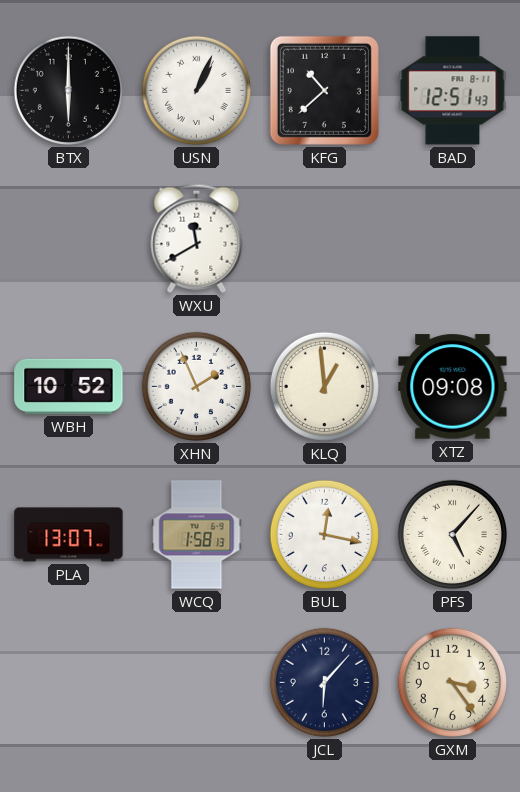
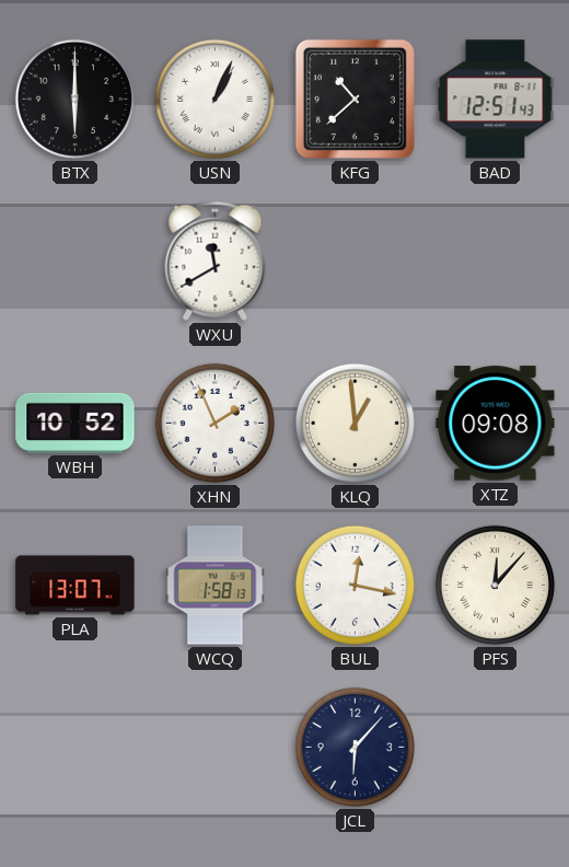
PFS: 5:07 -> 12:07 (495, 585)
GXM: 3:24 -> none (452, 682)
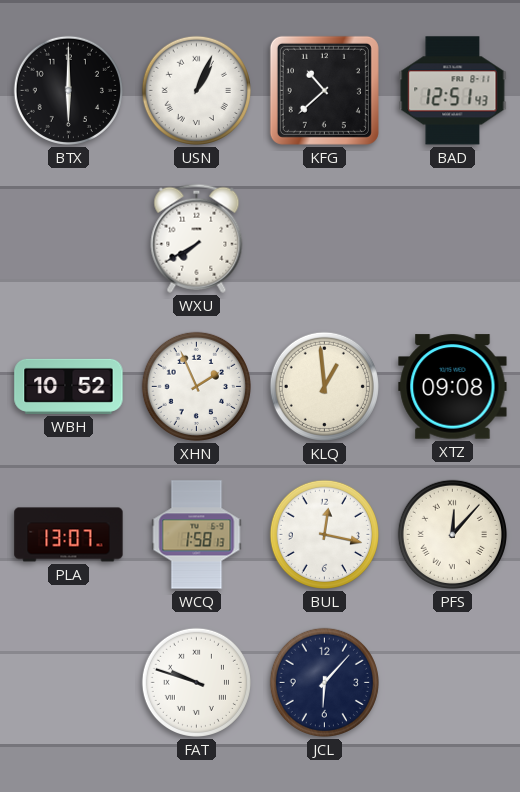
WXU: 11:40 -> 7:40 (197, 238)
FAT: none -> 9:48 (196, 682)
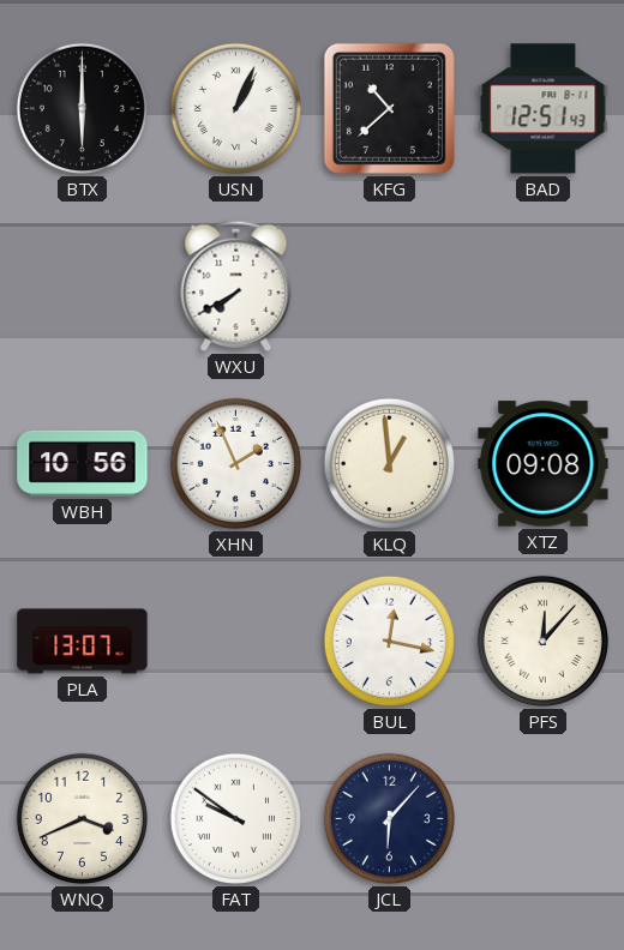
WBH: 10:52 -> 10:56 (83, 463)
WCQ: 1:58 -> none (197, 535)
WNQ: none -> 3:41 (82, 818)
FAT: 9:48 -> 9:51 (235, 818)
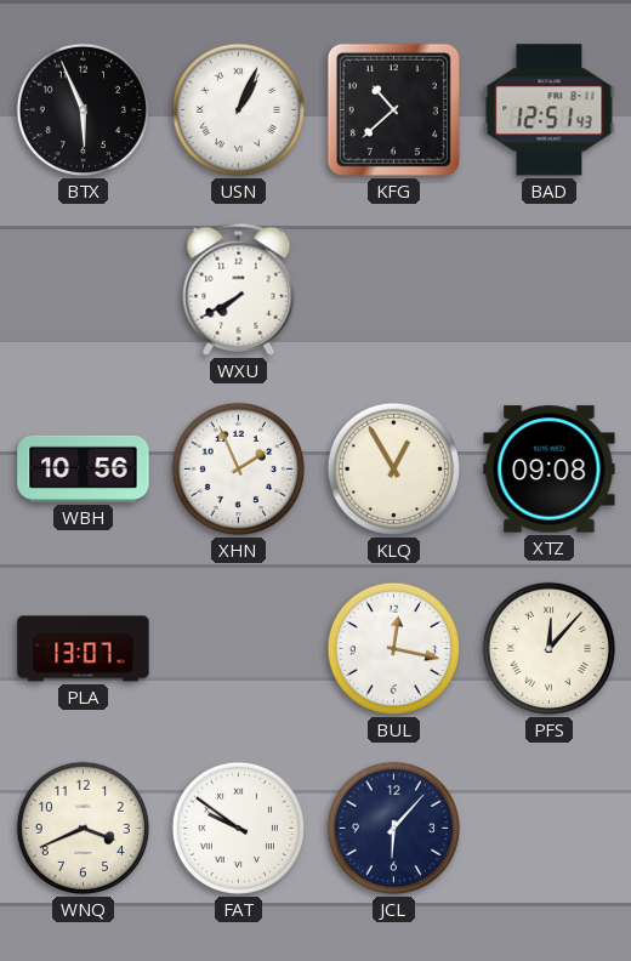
BTX: 6:00 -> 5:56 (83, 109)
KLQ: 12:59 -> 12:55 (393, 468)
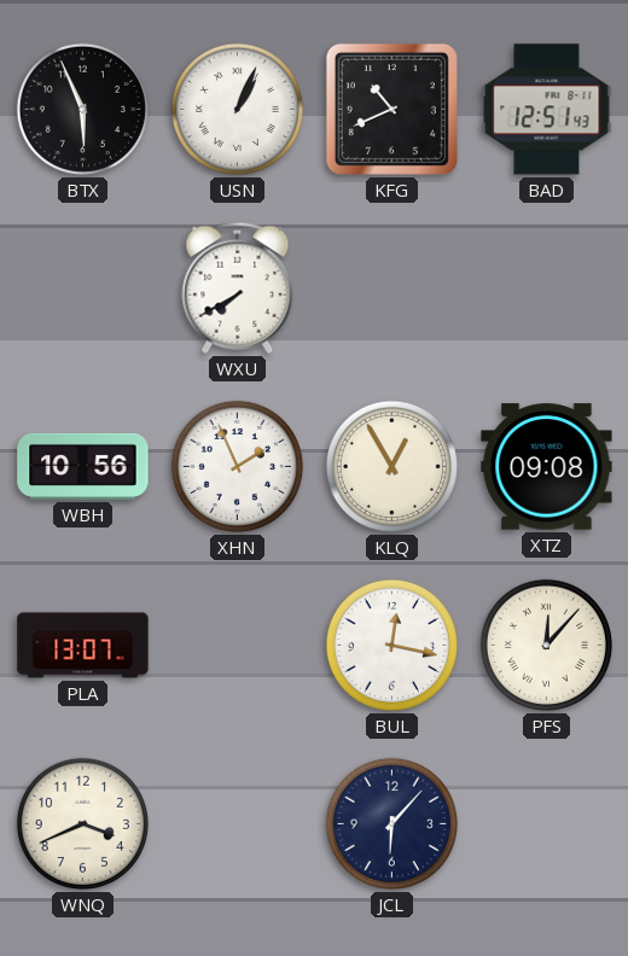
KFG: 10:38 -> 10:41 (391, 109)
FAT: 9:51 -> none (238, 828)
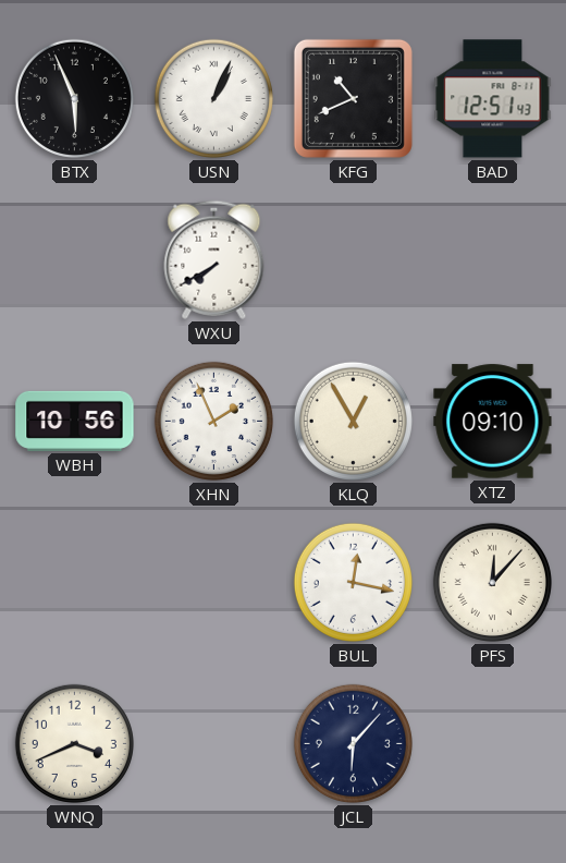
XTZ: 09:08 -> 09:10 (493, 422)
PLA: 13:07 -> none (83, 646)
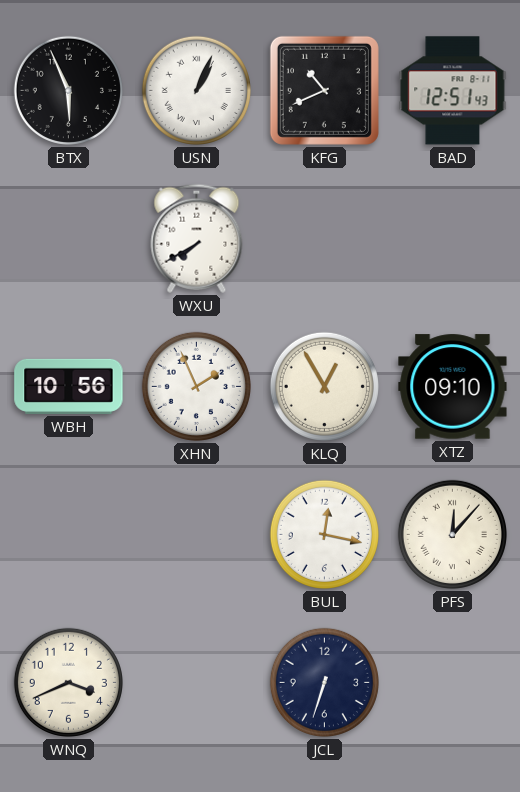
JCL: 6:07 -> 6:33 (324, 682)
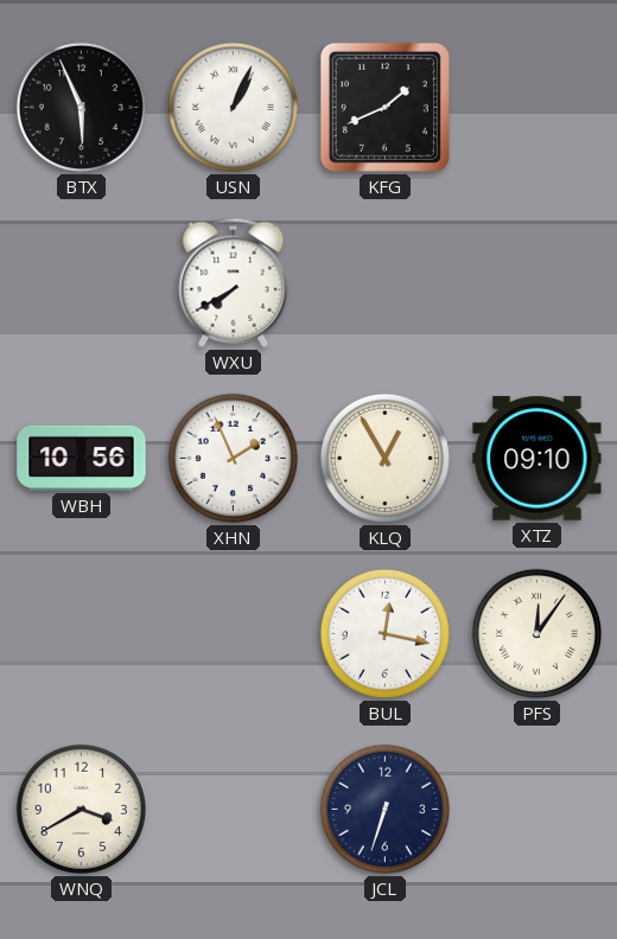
KFG: 10:41 -> 1:41 (384, 107)
BAD: 12:51 -> none (453, 91)
PFS: 12:07 -> 12:06 (536, 633)
WNQ: 3:41 -> 3:40 (81, 809)
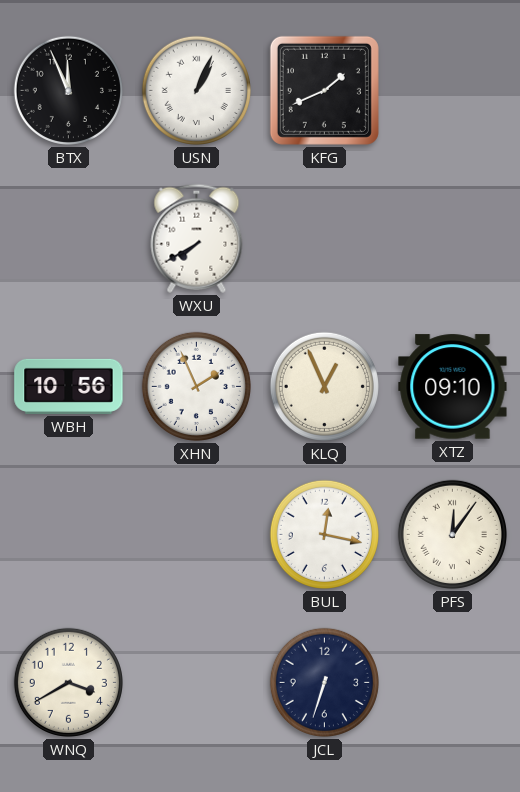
BTX: 5:56 -> 11:56 (68, 90)
KLQ: 12:55 -> 12:56 (324, 386)
